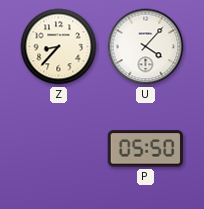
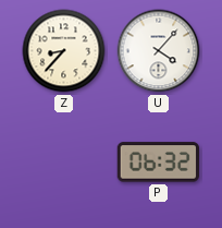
P: 05:50 -> 06:32 (158, 163)
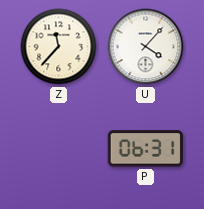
Z: 8:37 -> 11:37 (59, 47)
P: 06:32 -> 06:31 (145, 149)
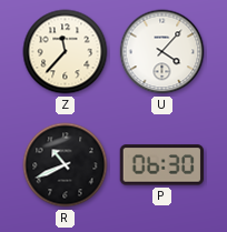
R: none -> 10:41 (66, 165)
P: 06:31 -> 06:30 (161, 165)
